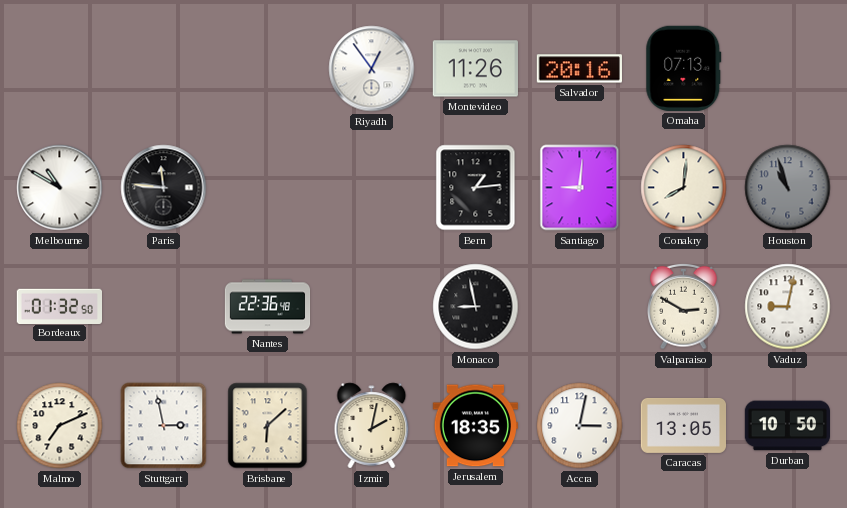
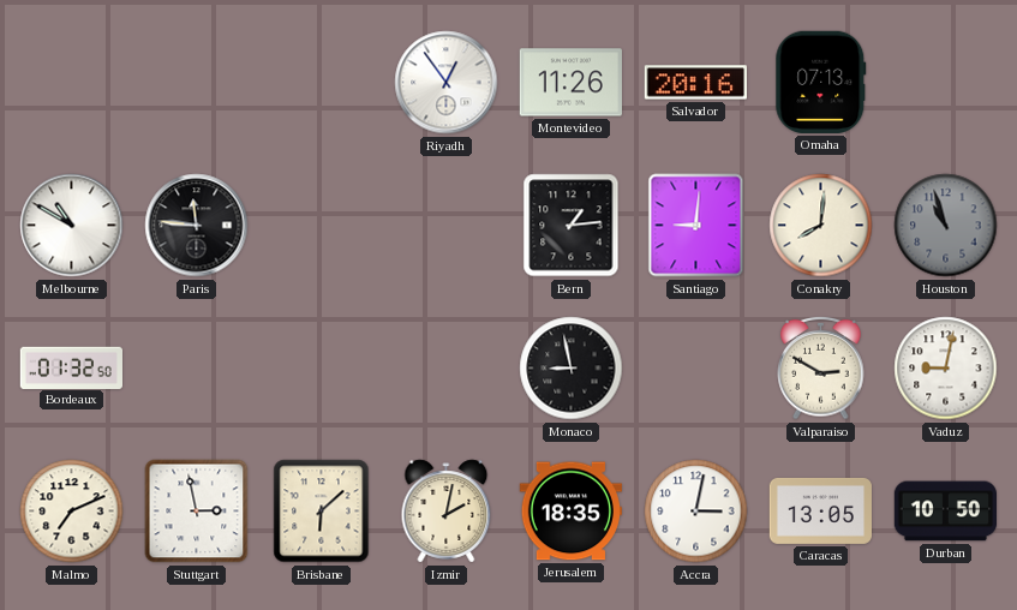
Nantes: 22:36 -> none (268, 307)
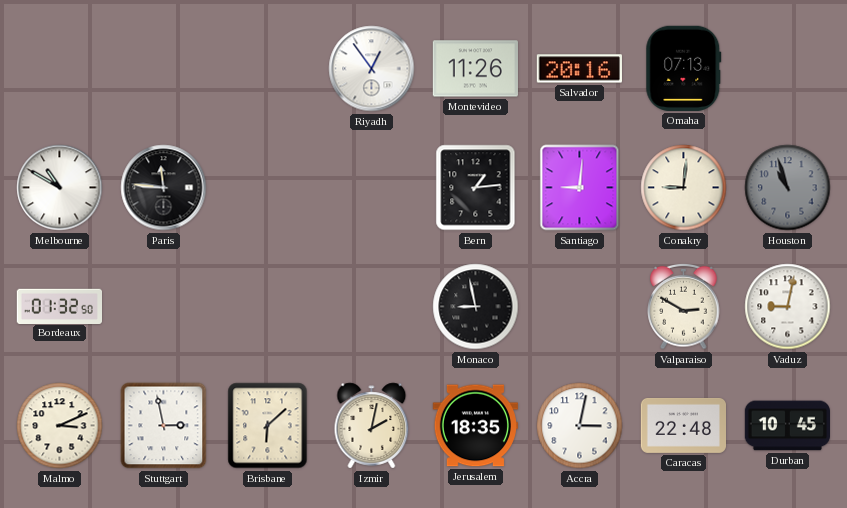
Conakry: 8:01 -> 9:01 (684, 188)
Malmo: 7:11 -> 3:11 (60, 426)
Caracas: 13:05 -> 22:48 (683, 425)
Durban: 10:50 -> 10:45 (787, 426)
